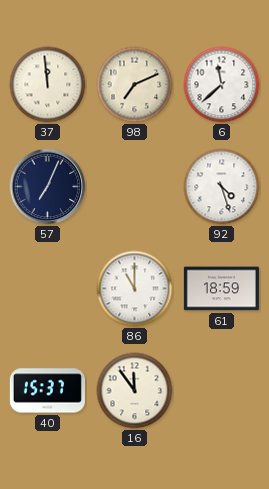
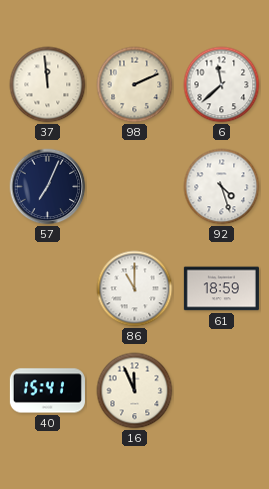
98: 7:11 -> 2:11 (135, 85)
40: 15:37 -> 15:41 (47, 391)
16: 11:54 -> 11:56 (135, 391)
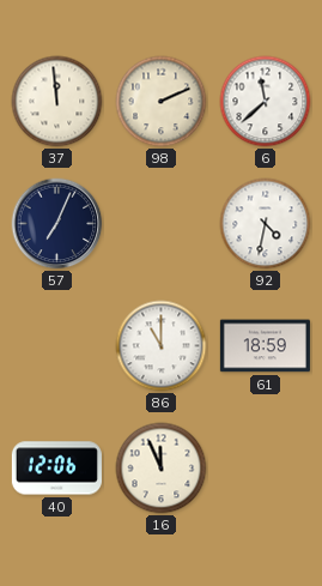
92: 4:27 -> 4:32 (266, 224)
40: 15:41 -> 12:06 (56, 469)
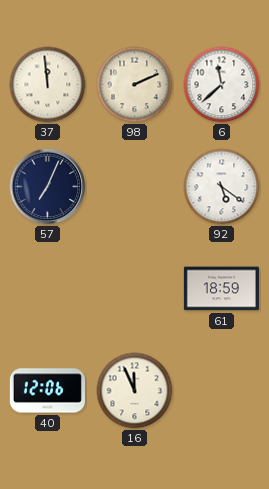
92: 4:32 -> 5:21 (222, 187)
86: 11:00 -> none (162, 346)
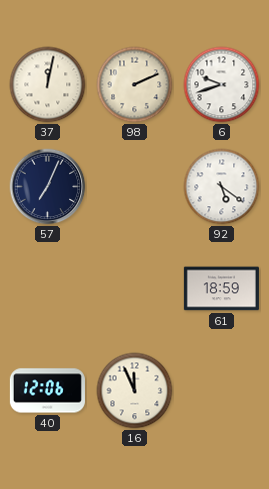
37: 11:59 -> 12:02 (48, 85)
6: 11:38 -> 9:42 (222, 85)
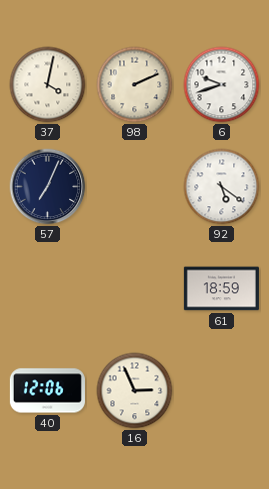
37: 12:02 -> 4:02 (48, 85)
16: 11:56 -> 2:56 (135, 391)
